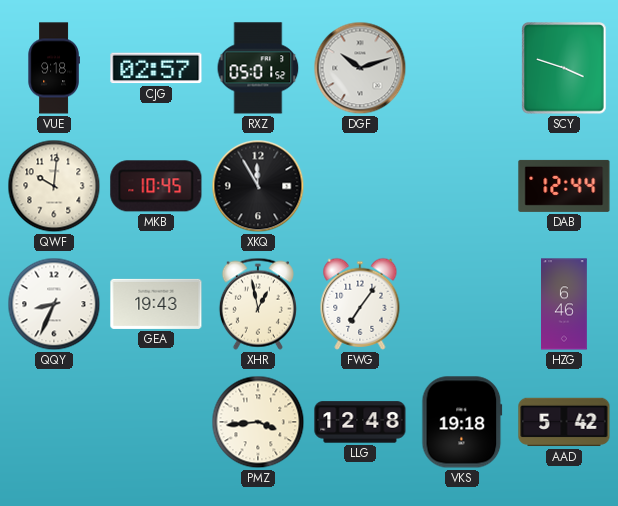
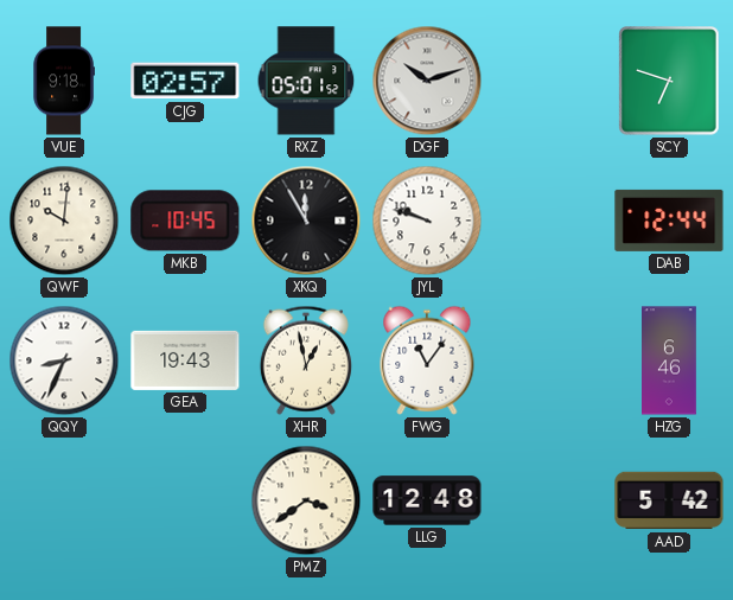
SCY: 3:48 -> 6:48 (669, 81)
JYL: none -> 9:48 (427, 221)
FWG: 7:06 -> 11:06 (427, 360)
PMZ: 3:44 -> 3:39 (306, 500)
VKS: 19:18 -> none (462, 422)
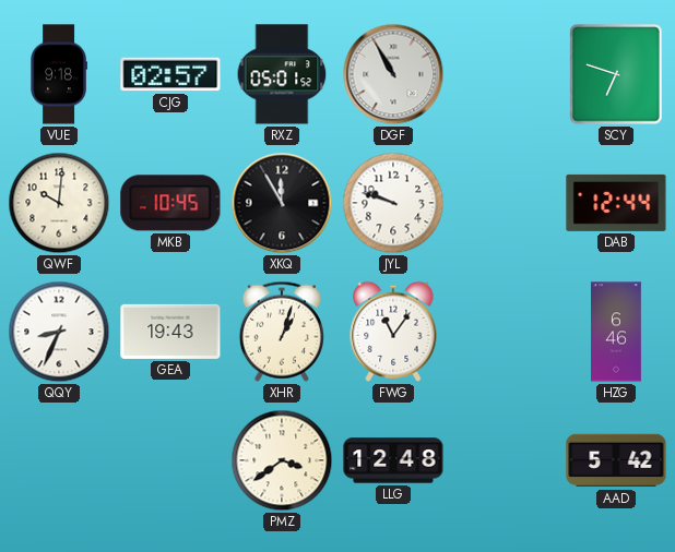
DGF: 10:12 -> 10:55 (393, 74)
XHR: 12:58 -> 1:03 (282, 332)
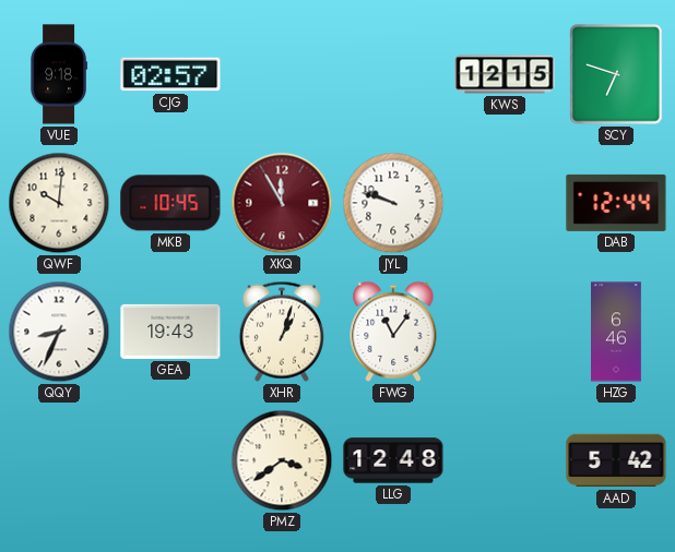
RXZ: 05:01 -> none (282, 74)
DGF: 10:55 -> none (393, 74)
KWS: none -> 12:15 (505, 74)
XKQ dial: black -> burgundy (282, 203)
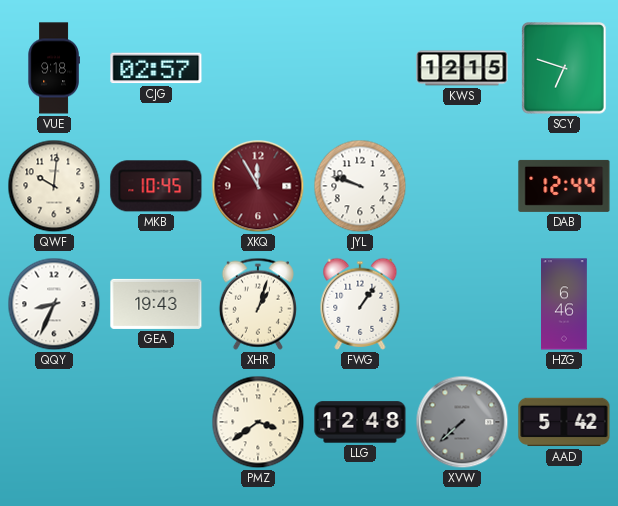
FWG: 11:06 -> 1:06 (360, 304)
XVW: none -> 7:38 (462, 422)
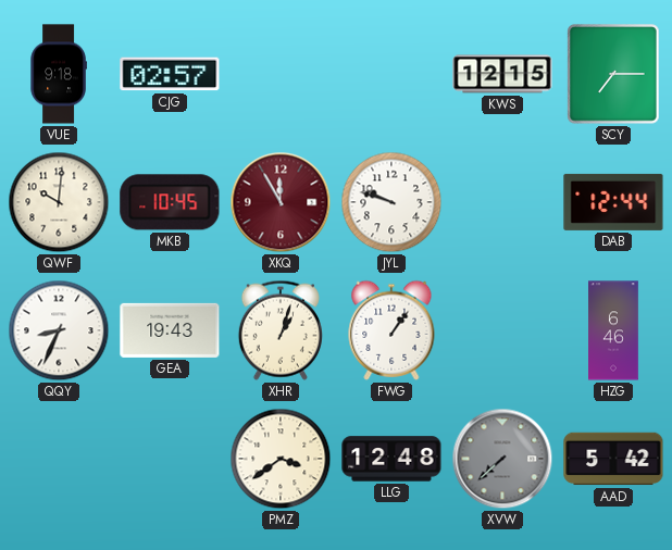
SCY: 6:48 -> 7:15 (613, 74)
